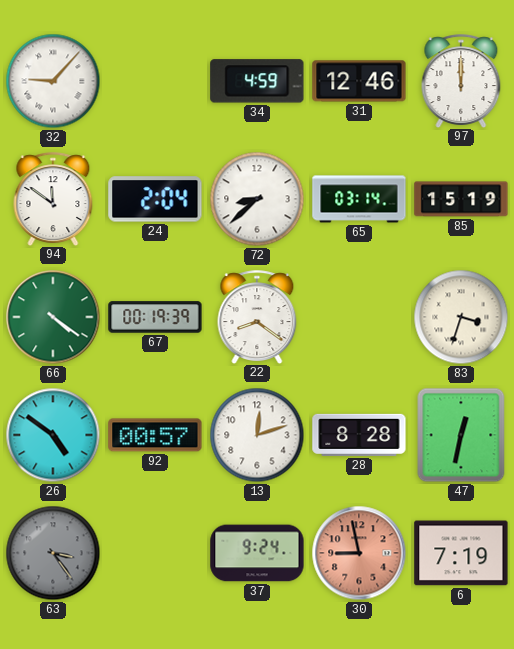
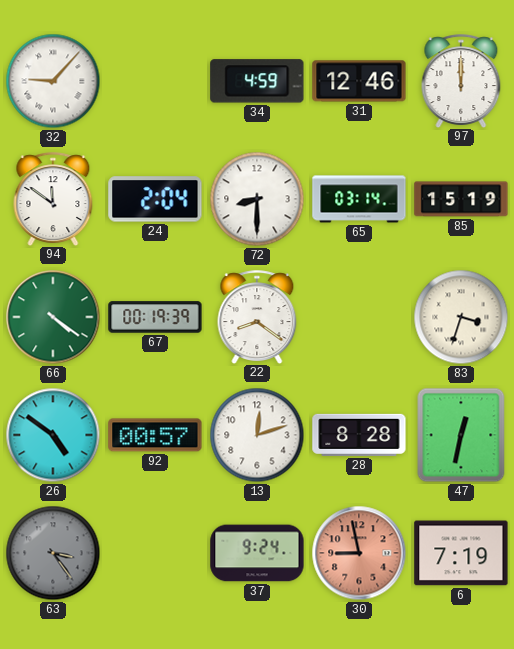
72: 8:38 -> 8:30 (257, 199)
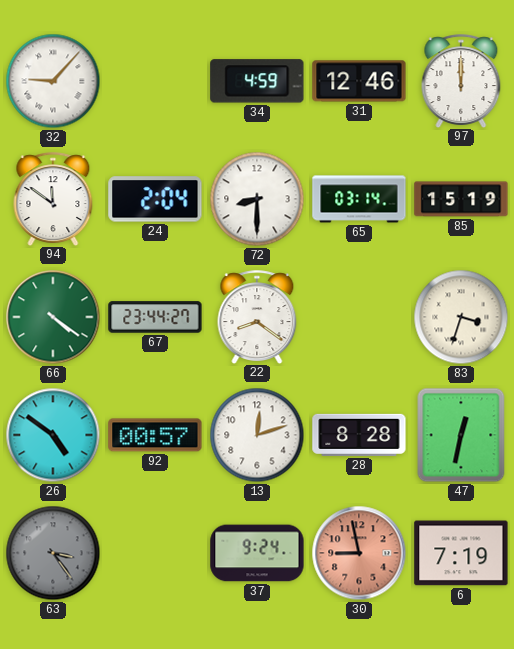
67: 00:19 -> 23:44 (155, 317)
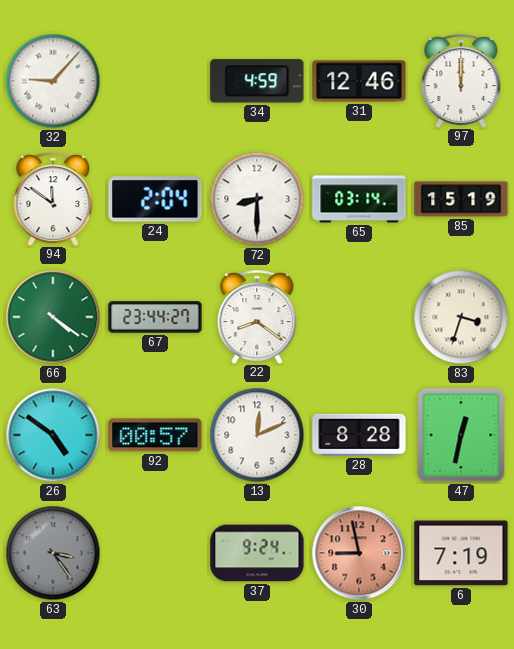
13: 12:12 -> 12:11 (257, 435)
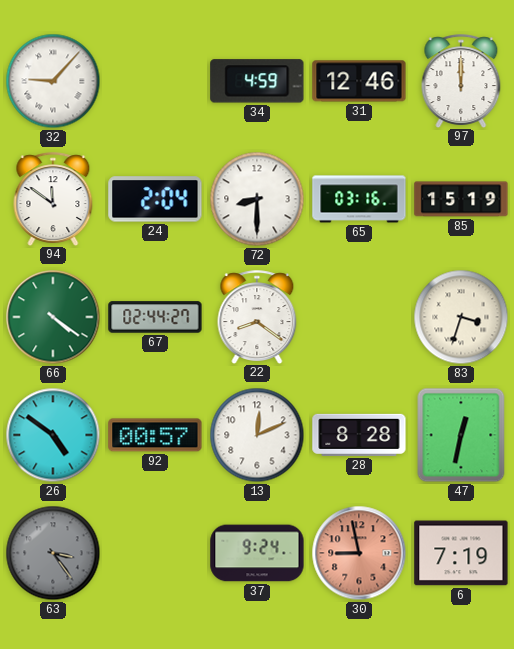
65: 03:14 -> 03:16 (359, 199)
67: 23:44 -> 02:44 (155, 317)
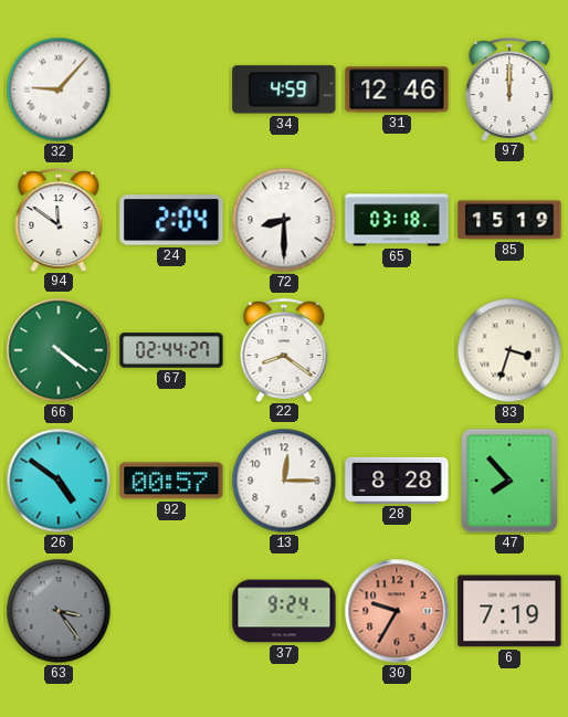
65: 03:16 -> 03:18 (397, 220)
13: 12:11 -> 12:15 (284, 481)
47: 12:32 -> 7:53 (509, 481)
30: 8:58 -> 9:35 (397, 611)
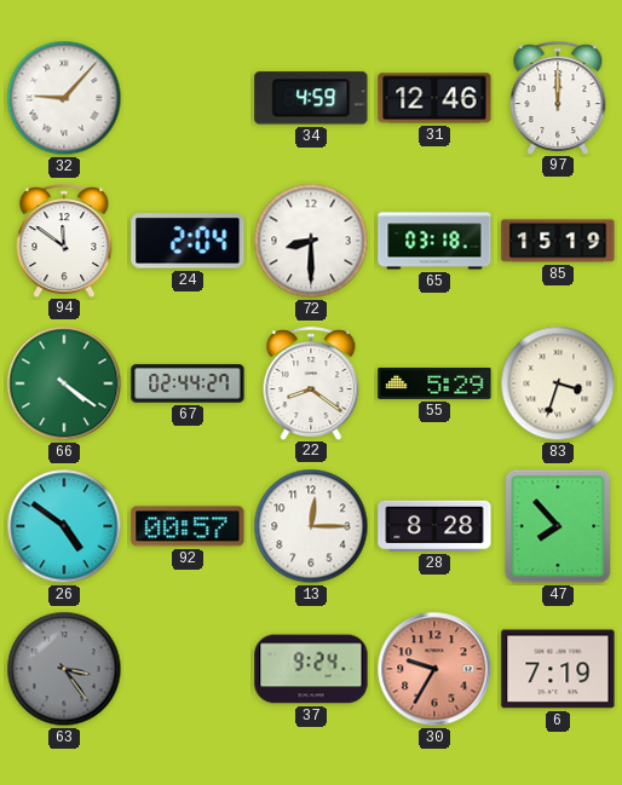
55: none -> 5:29 (434, 383)
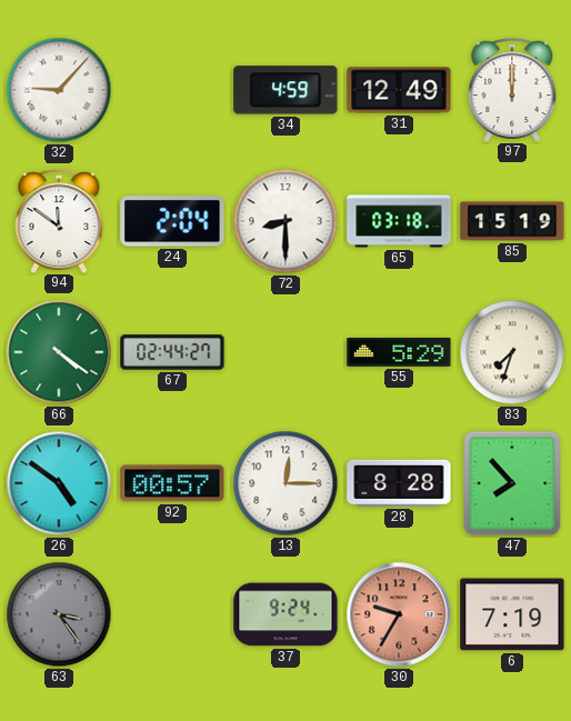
31: 12:46 -> 12:49 (399, 90)
22: 8:21 -> none (311, 383)
83: 3:33 -> 7:33 (512, 352)
